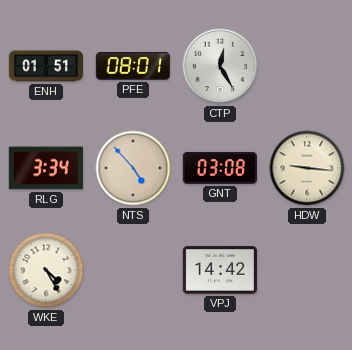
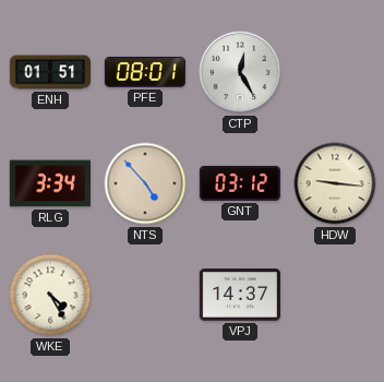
GNT: 03:08 -> 03:12 (240, 183)
VPJ: 14:42 -> 14:37 (240, 295)
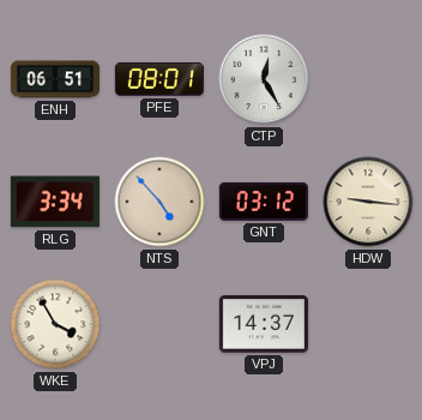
ENH: 01:51 -> 06:51 (54, 79)
WKE: 4:25 -> 3:55 (55, 324)
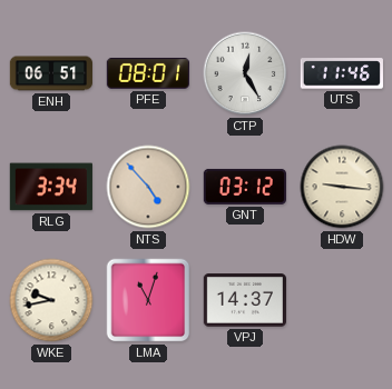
UTS: none -> 11:46 (342, 73)
WKE: 3:55 -> 9:43 (51, 300)
LMA: none -> 11:03 (148, 300)
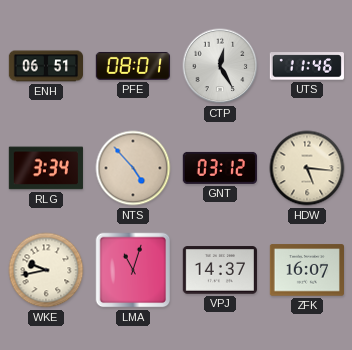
HDW: 9:16 -> 5:16 (307, 168)
ZFK: none -> 16:07 (306, 270)
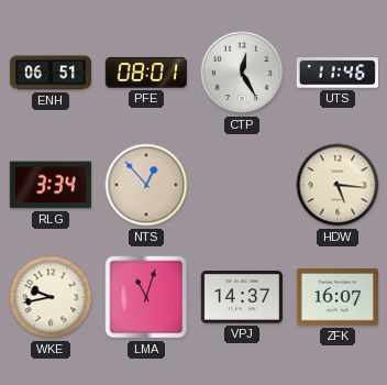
NTS: 4:53 -> 12:53 (146, 185)
GNT: 03:12 -> none (220, 168)
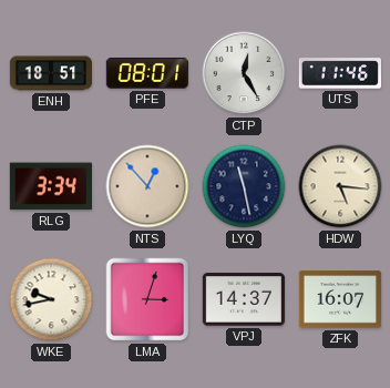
ENH: 06:51 -> 18:51 (50, 73)
LYQ: none -> 11:28 (244, 186)
LMA: 11:03 -> 3:03 (147, 299)
